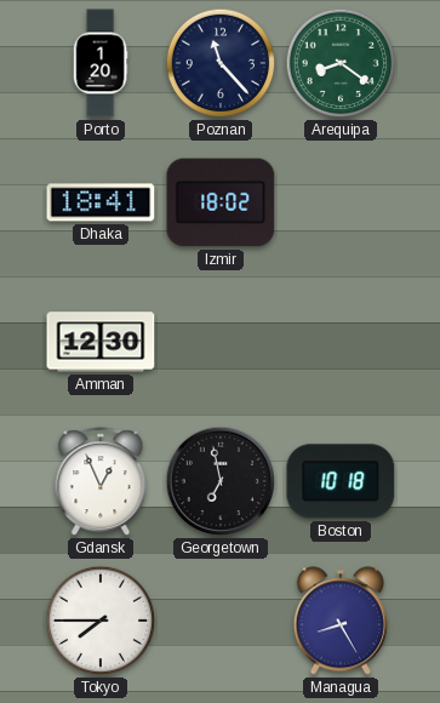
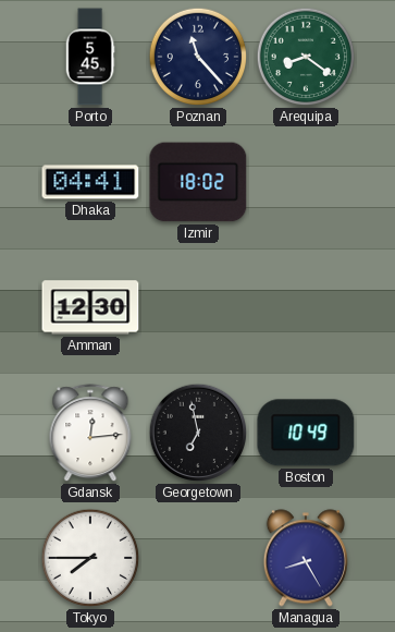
Porto: 1:20 -> 5:45 (90, 57)
Dhaka: 18:41 -> 04:41 (90, 182)
Gdansk: 12:56 -> 12:14 (90, 434)
Boston: 10:18 -> 10:49 (306, 433)
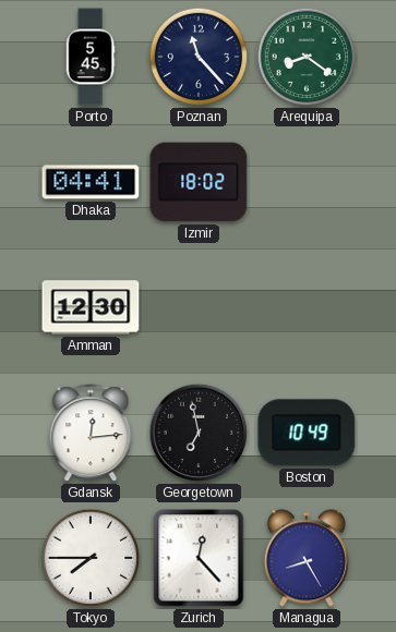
Zurich: none -> 12:23 (199, 558)
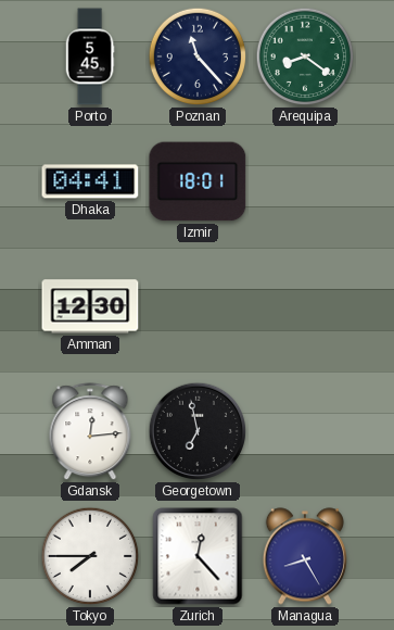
Izmir: 18:02 -> 18:01 (198, 181)
Boston: 10:49 -> none (307, 433)
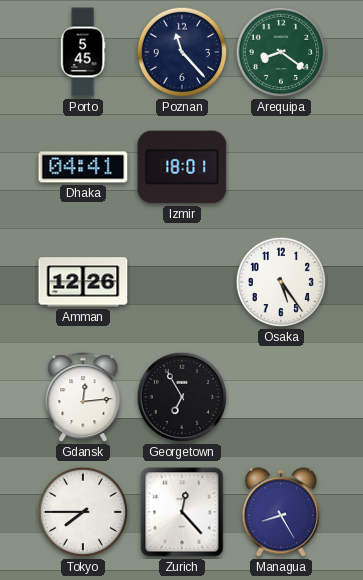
Amman: 12:30 -> 12:26 (83, 282)
Osaka: none -> 5:24 (281, 282)
Georgetown: 6:58 -> 6:55 (182, 397)
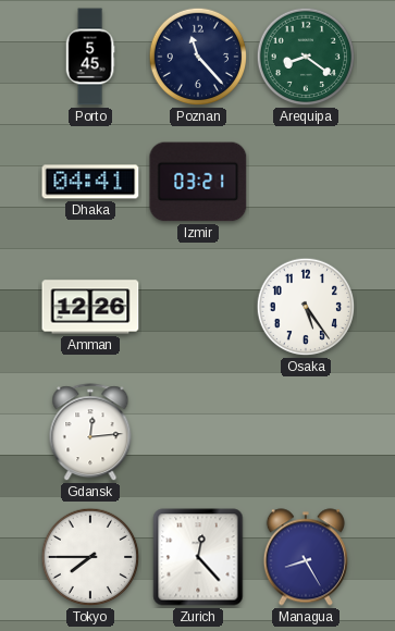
Izmir: 18:01 -> 03:21 (198, 182)
Georgetown: 6:55 -> none (182, 397)
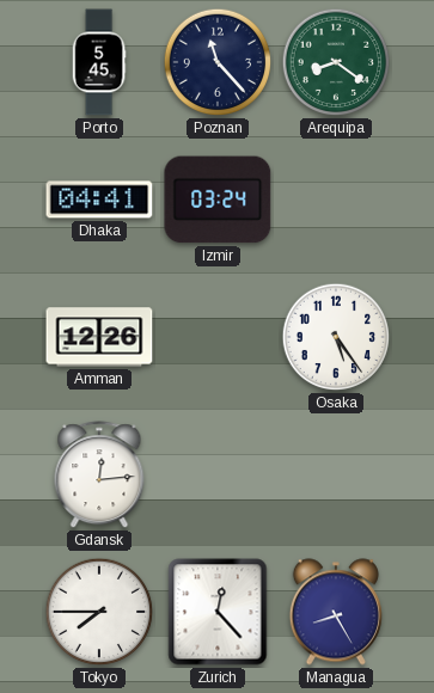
Izmir: 03:21 -> 03:24 (218, 200)
